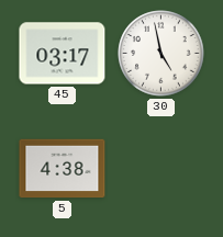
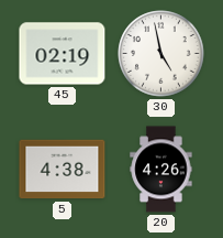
45: 03:17 -> 02:19 (63, 54)
20: none -> 4:26 (161, 170)
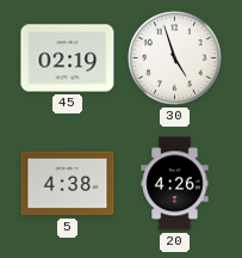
30: 4:58 -> 4:57 (175, 59)
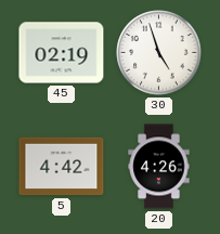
5: 4:38 -> 4:42 (62, 167)
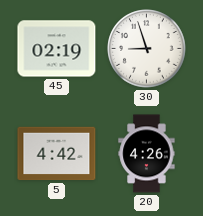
30: 4:57 -> 8:57 (147, 49)
